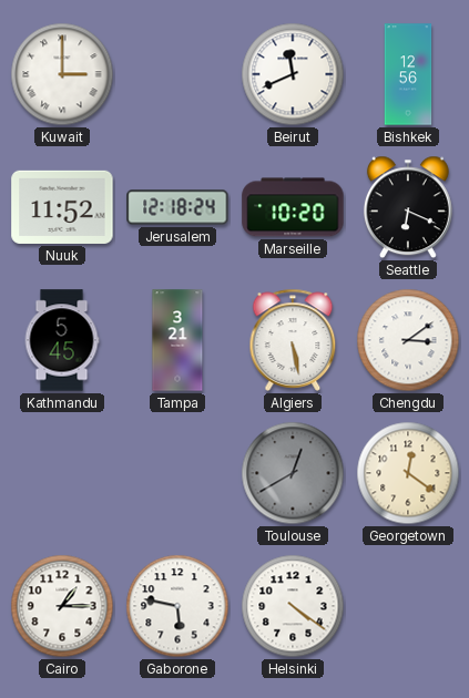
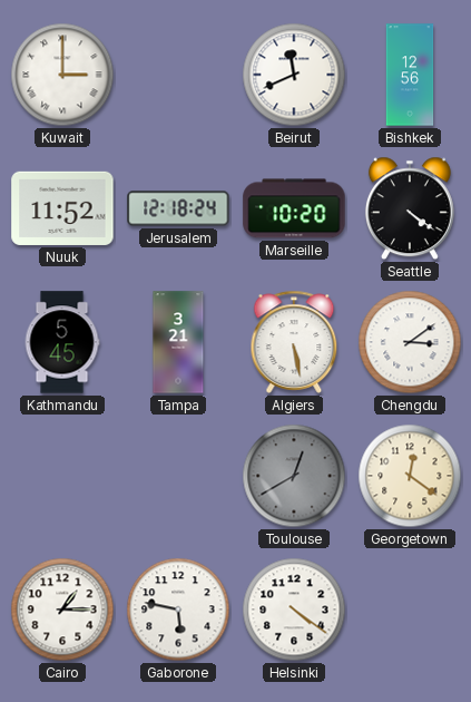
Seattle: 6:19 -> 4:21 (410, 208)
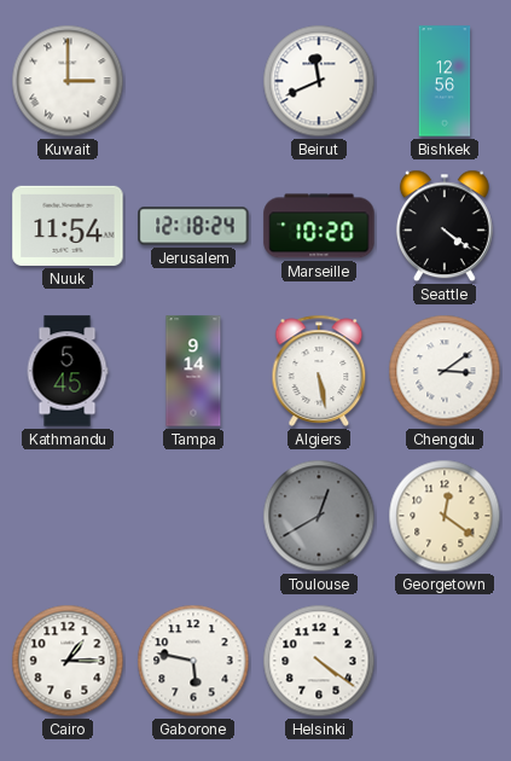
Nuuk: 11:52 -> 11:54 (68, 226)
Tampa: 3:21 -> 9:14 (193, 371)
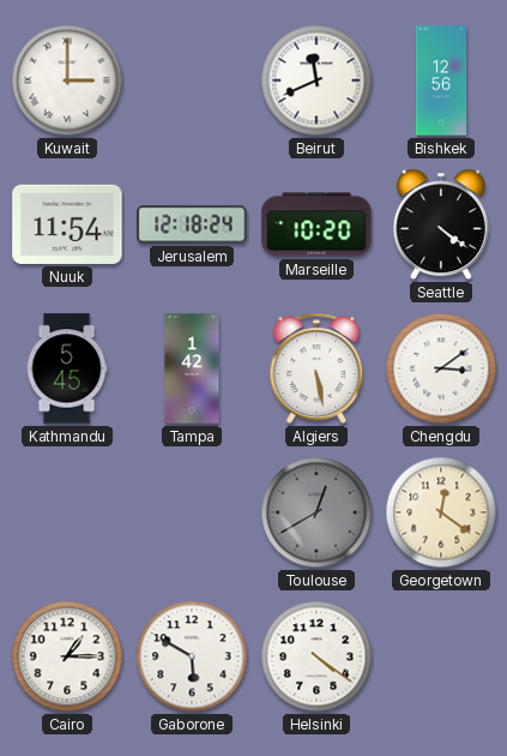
Tampa: 9:14 -> 1:42 (192, 368)
Gaborone: 5:47 -> 5:50 (192, 656)
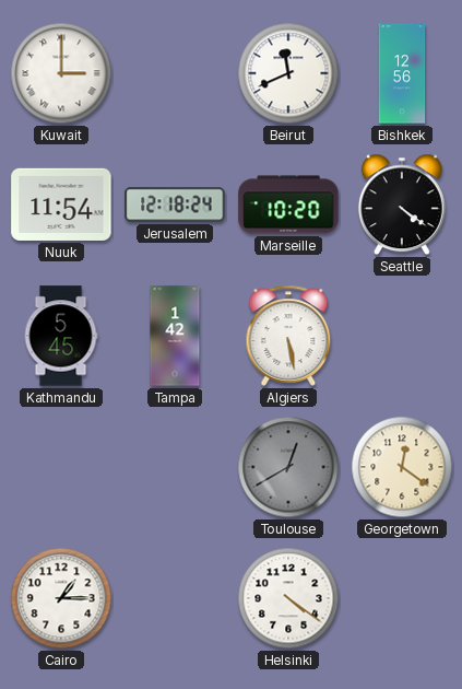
Chengdu: 3:09 -> none (441, 368)
Gaborone: 5:50 -> none (192, 656)
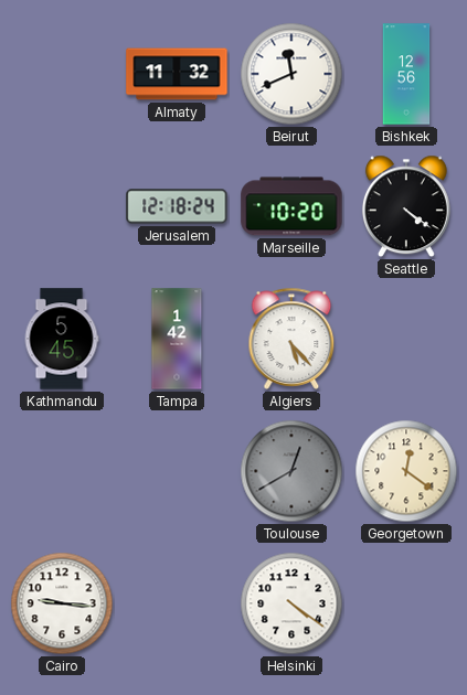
Kuwait: 3:00 -> none (61, 73)
Almaty: none -> 11:32 (177, 74)
Nuuk: 11:54 -> none (61, 205)
Algiers: 5:28 -> 5:23 (291, 339)
Cairo: 1:15 -> 9:16 (62, 603)
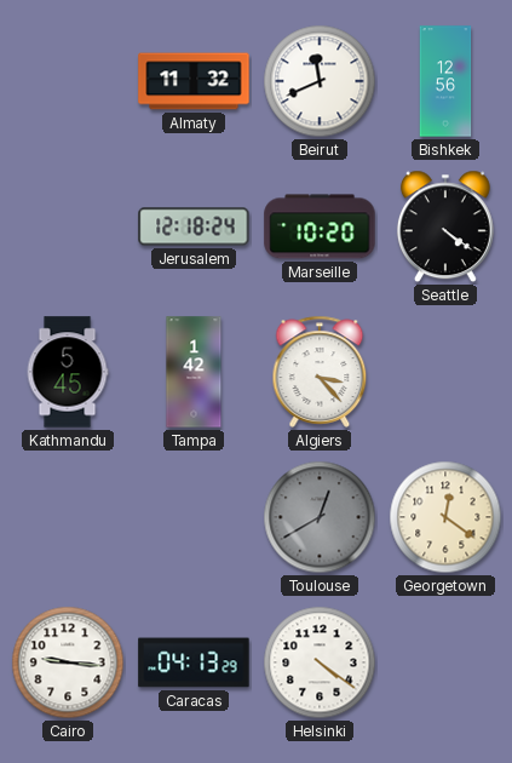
Algiers: 5:23 -> 3:23 (320, 372)
Caracas: none -> 04:13 (194, 662)
